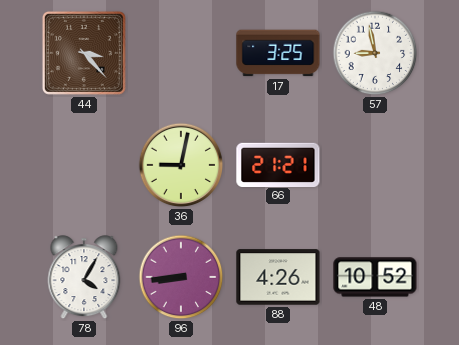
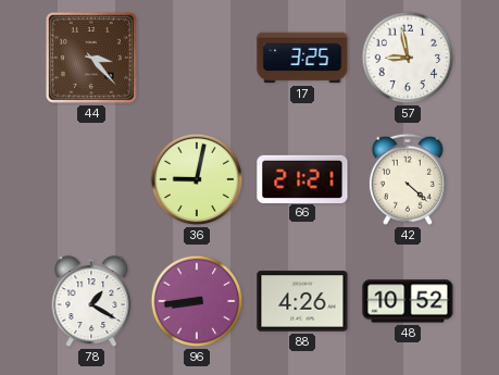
42: none -> 4:22 (408, 179)
78: 4:05 -> 1:20 (91, 302)
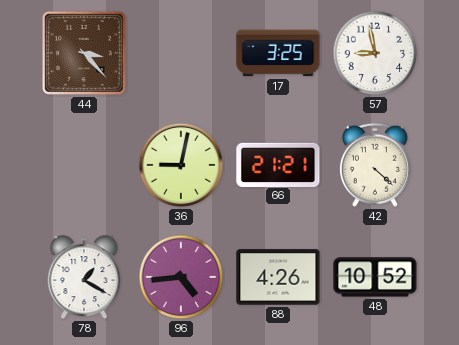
96: 8:44 -> 4:44 (181, 277)
